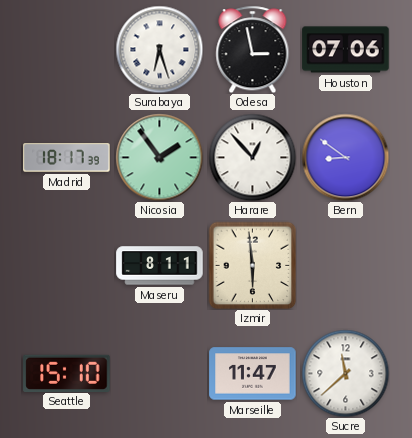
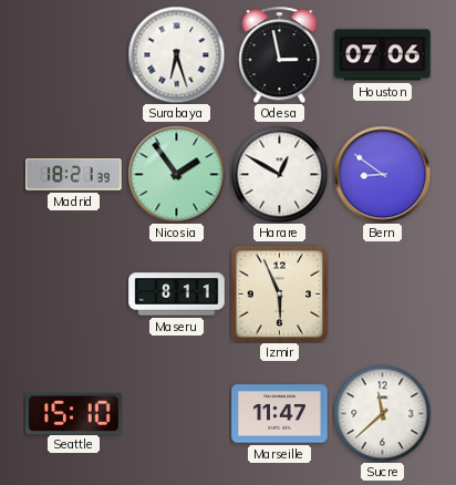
Madrid: 18:17 -> 18:21 (74, 175)
Harare: 12:53 -> 12:50 (279, 174)
Izmir: 5:59 -> 5:56 (279, 293)
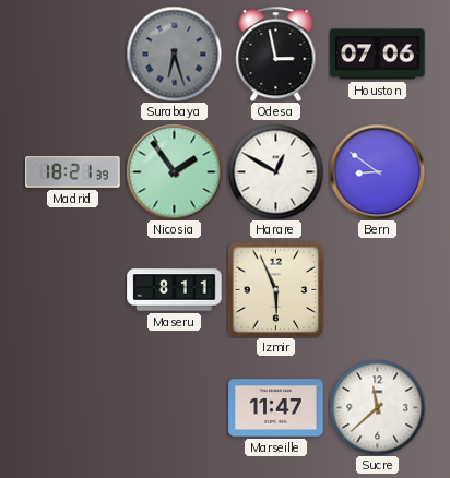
Surabaya dial: white -> grey (174, 53)
Seattle: 15:10 -> none (74, 413)
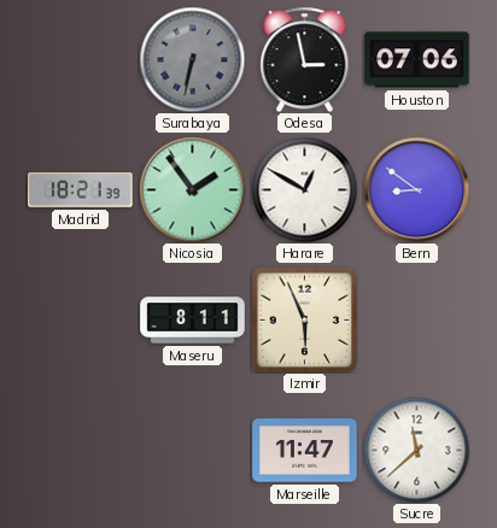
Surabaya: 6:27 -> 6:32 (192, 59)
